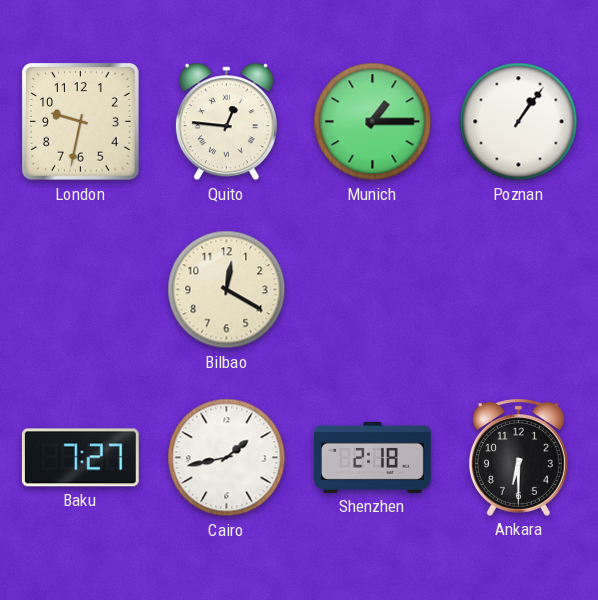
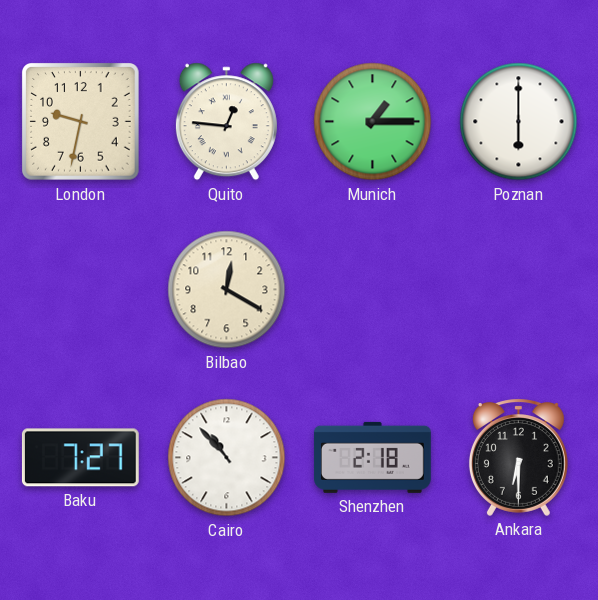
Poznan: 1:06 -> 6:00 (519, 122)
Cairo: 1:43 -> 10:53 (227, 458)
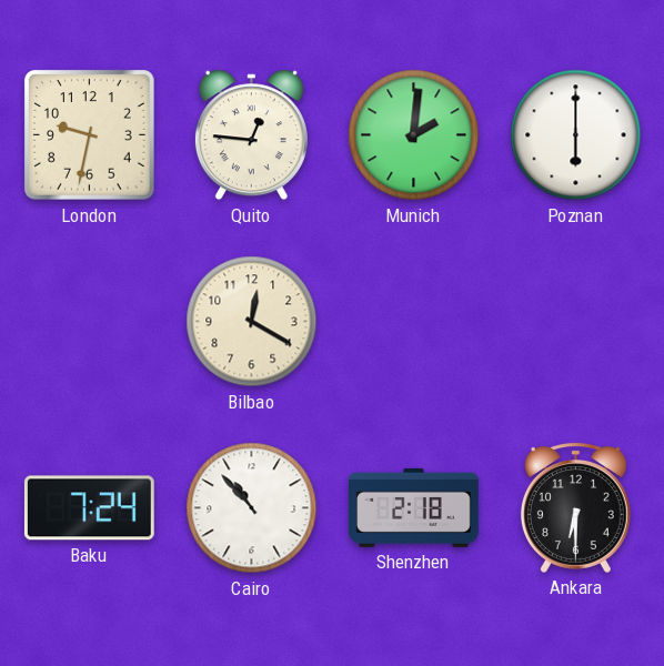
Munich: 1:15 -> 2:01 (414, 135)
Baku: 7:27 -> 7:24 (89, 508)
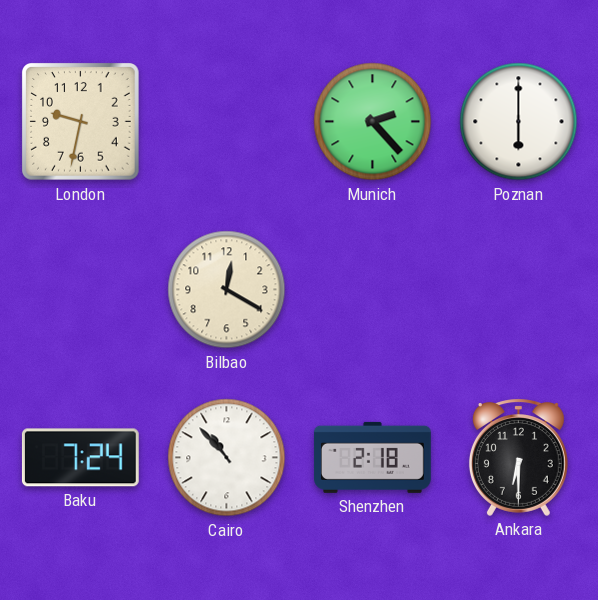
Quito: 12:46 -> none (251, 135)
Munich: 2:01 -> 2:23 (373, 122)
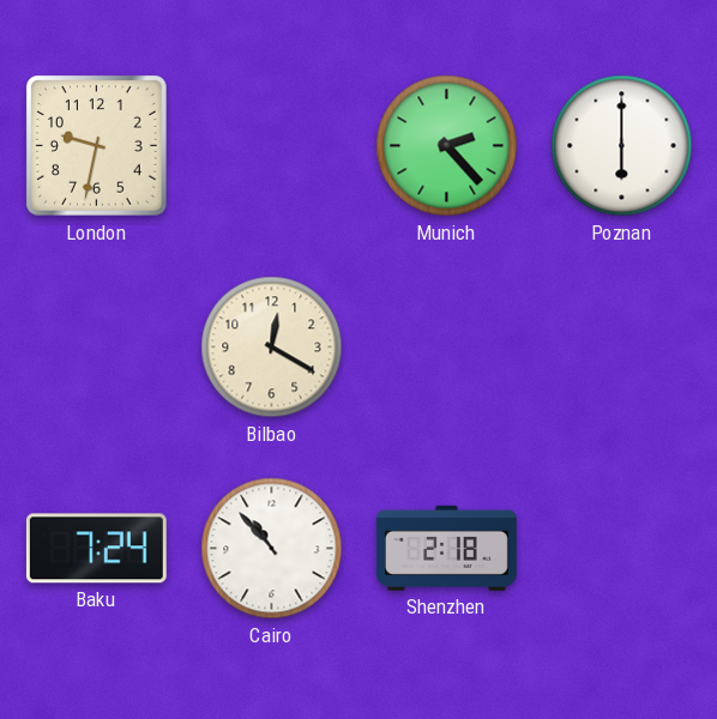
Ankara: 6:30 -> none (518, 457)
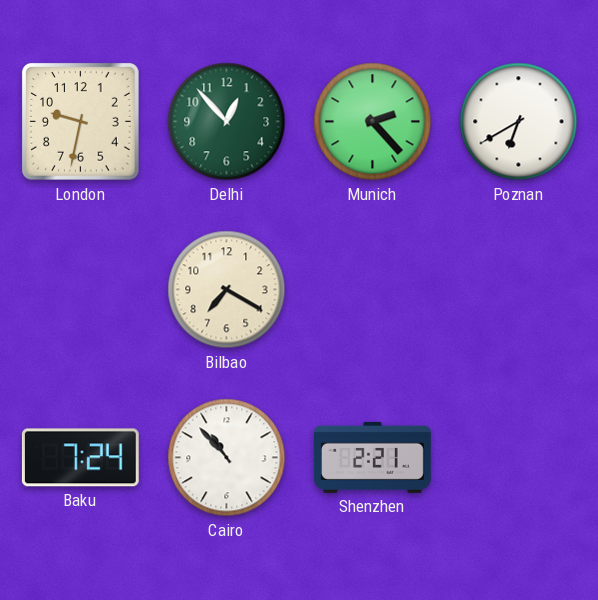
Delhi: none -> 12:53 (227, 122)
Poznan: 6:00 -> 6:40 (519, 122)
Bilbao: 12:20 -> 7:20 (227, 290)
Shenzhen: 2:18 -> 2:21 (372, 457)
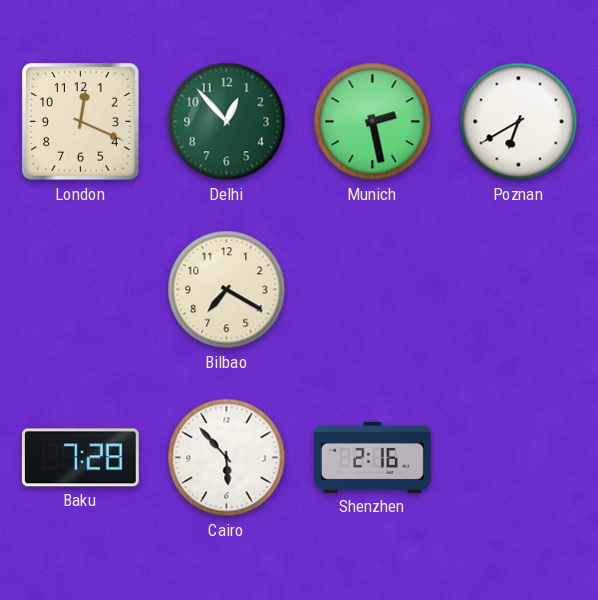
London: 9:32 -> 12:19 (81, 122)
Munich: 2:23 -> 2:28 (373, 122)
Baku: 7:24 -> 7:28 (80, 458)
Cairo: 10:53 -> 5:53 (227, 458)
Shenzhen: 2:21 -> 2:16 (372, 457)
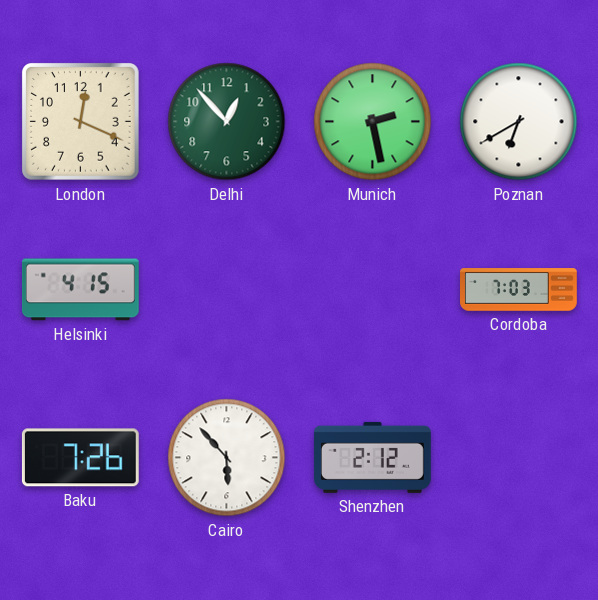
Helsinki: none -> 4:15 (80, 290)
Bilbao: 7:20 -> none (227, 290)
Cordoba: none -> 7:03 (519, 290)
Baku: 7:28 -> 7:26 (80, 458)
Shenzhen: 2:16 -> 2:12 (372, 457)
